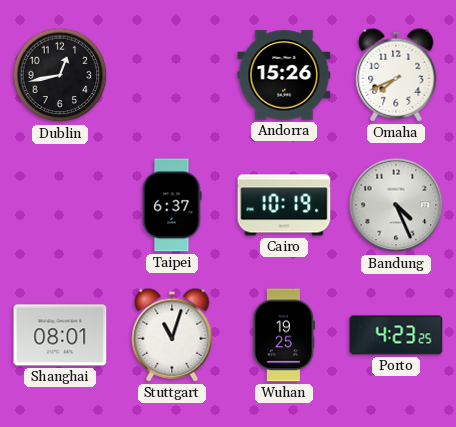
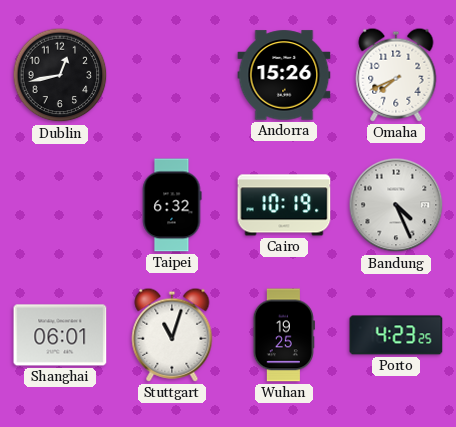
Taipei: 6:37 -> 6:32 (172, 205)
Shanghai: 08:01 -> 06:01 (60, 335)
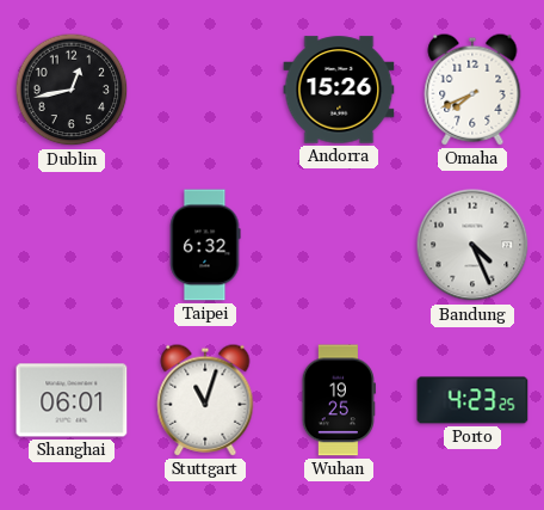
Cairo: 10:19 -> none (284, 205)
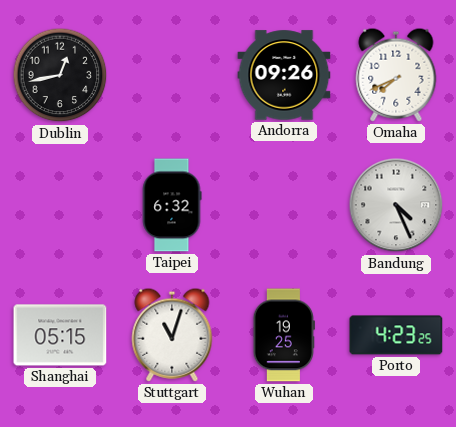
Andorra: 15:26 -> 09:26 (284, 75)
Shanghai: 06:01 -> 05:15 (60, 335)
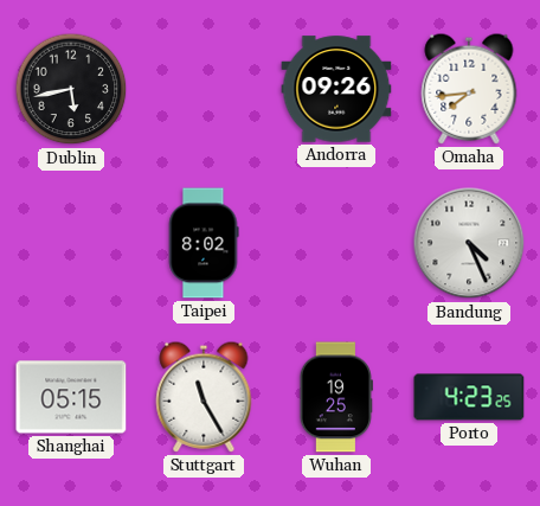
Dublin: 12:43 -> 5:43 (71, 89)
Omaha: 7:41 -> 7:44 (469, 89)
Taipei: 6:32 -> 8:02 (204, 243)
Stuttgart: 11:03 -> 11:25 (204, 397)
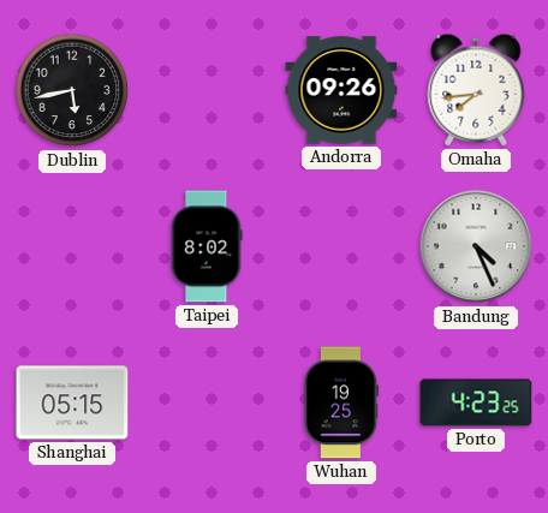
Stuttgart: 11:25 -> none (204, 397)
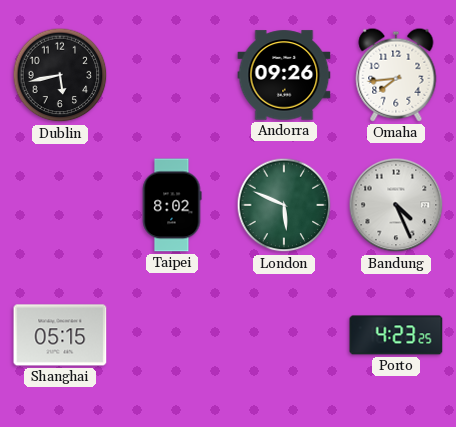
London: none -> 5:49 (284, 205)
Wuhan: 19:25 -> none (341, 402)
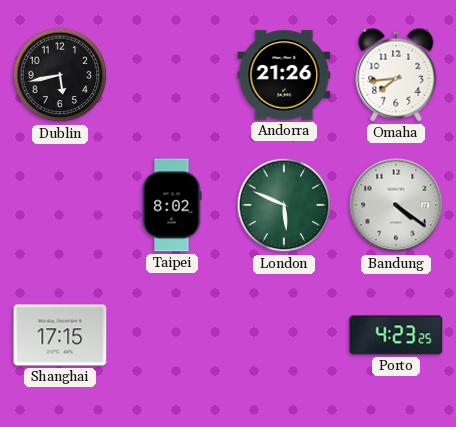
Andorra: 09:26 -> 21:26 (284, 75)
Bandung: 4:26 -> 4:21 (396, 205)
Shanghai: 05:15 -> 17:15 (60, 335)
